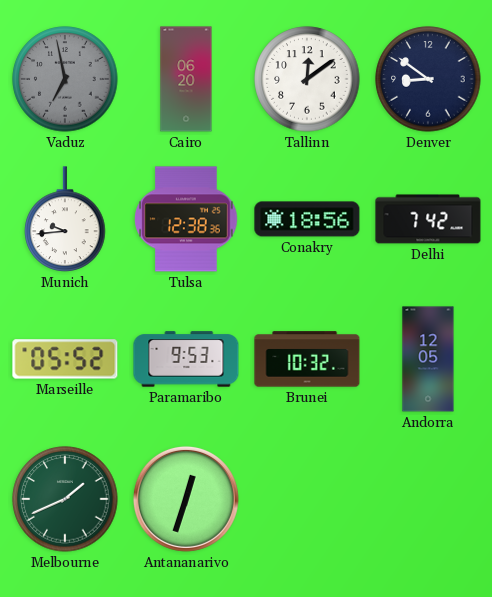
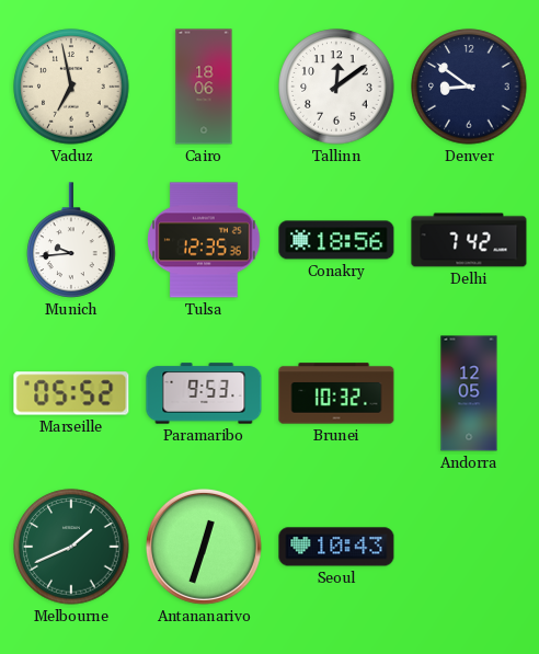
Vaduz dial: grey -> cream (71, 87)
Cairo: 06:20 -> 18:06 (204, 87)
Tulsa: 12:38 -> 12:35 (204, 240)
Seoul: none -> 10:43 (336, 547)
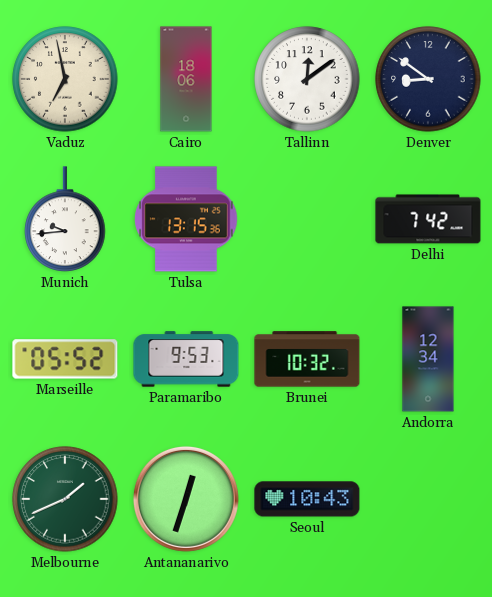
Tulsa: 12:35 -> 13:15 (186, 219)
Conakry: 18:56 -> none (336, 240)
Andorra: 12:05 -> 12:34 (428, 359)
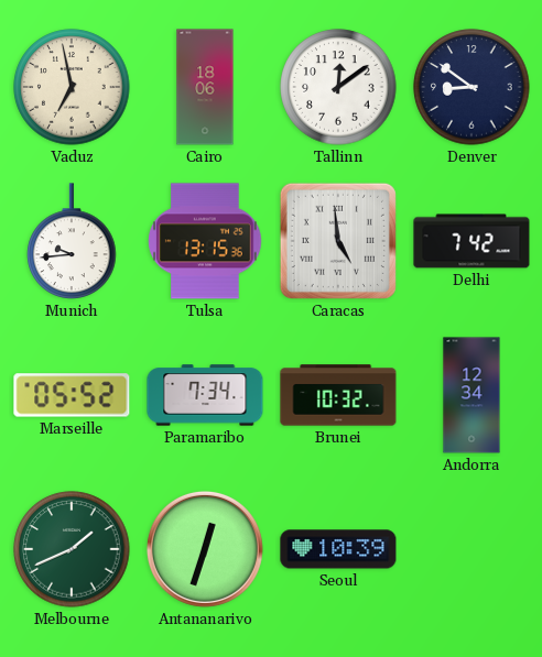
Caracas: none -> 4:59 (338, 241)
Paramaribo: 9:53 -> 7:34 (205, 395)
Seoul: 10:43 -> 10:39 (338, 549)
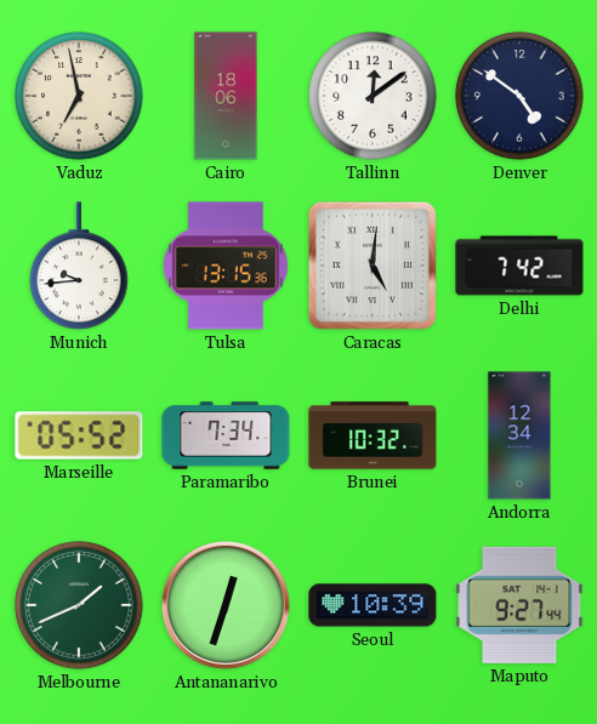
Denver: 8:51 -> 4:51 (519, 96)
Caracas: 4:59 -> 5:01 (373, 266)
Maputo: none -> 9:27 (519, 605)
